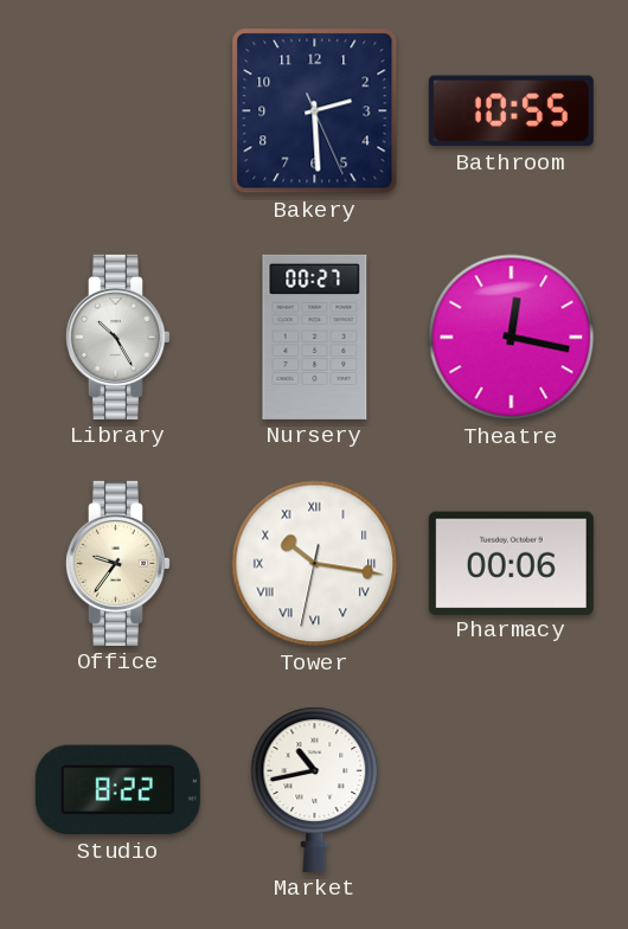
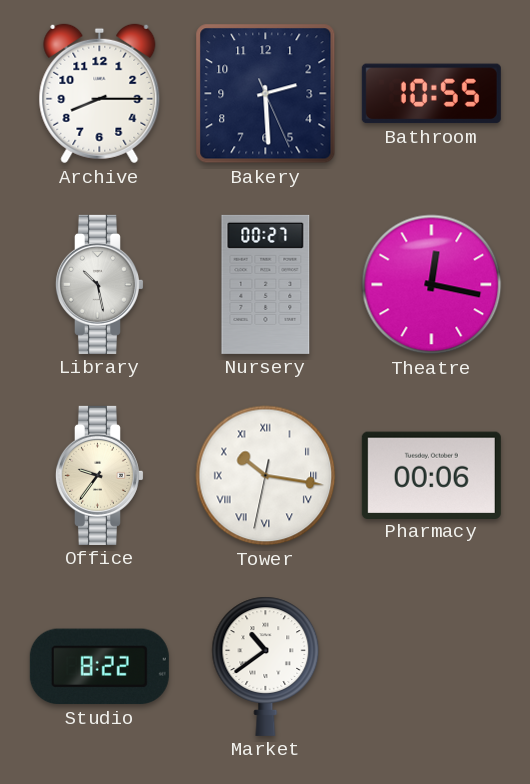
Archive: none -> 8:15 (100, 94)
Library: 10:25 -> 10:28 (99, 284)
Market: 10:43 -> 10:39 (266, 666)
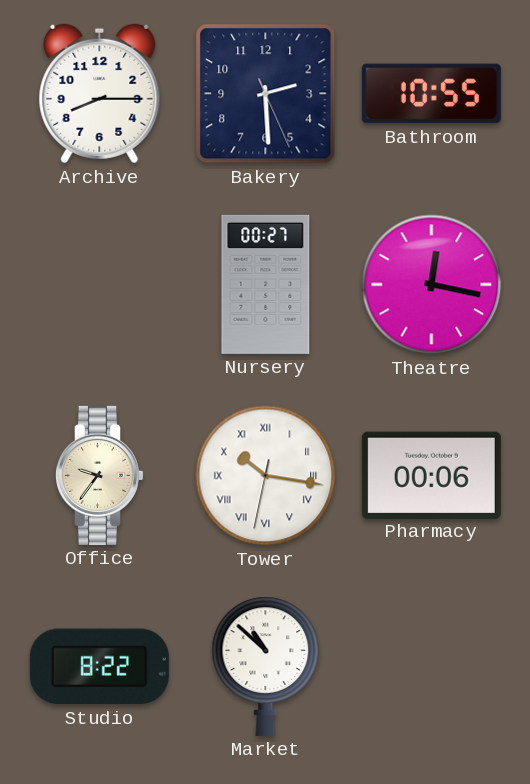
Library: 10:28 -> none (99, 284)
Market: 10:39 -> 10:52 (266, 666)
